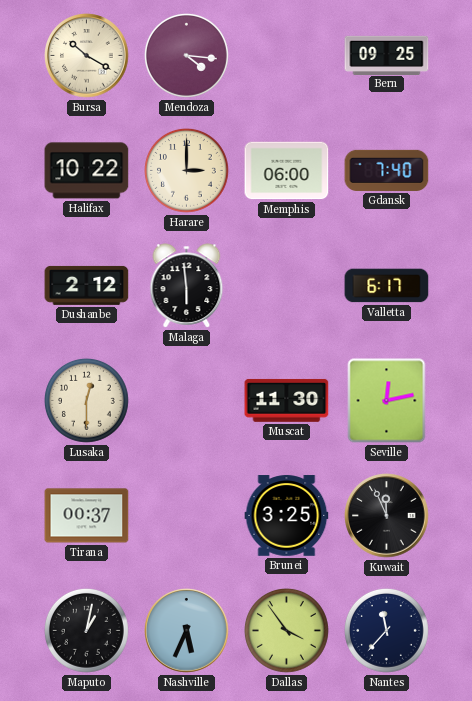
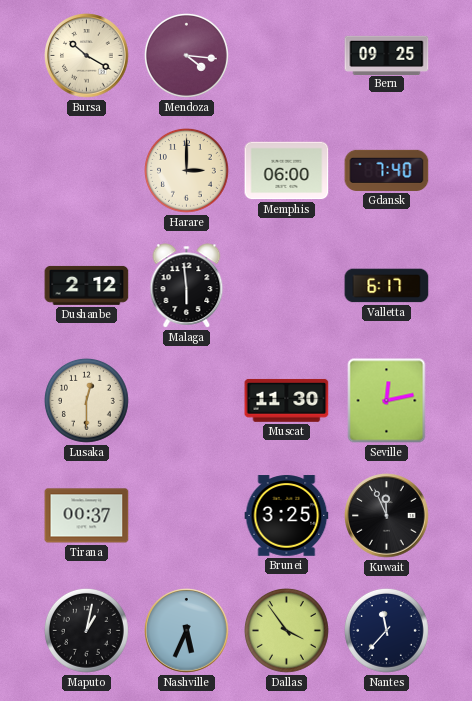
Halifax: 10:22 -> none (87, 171)
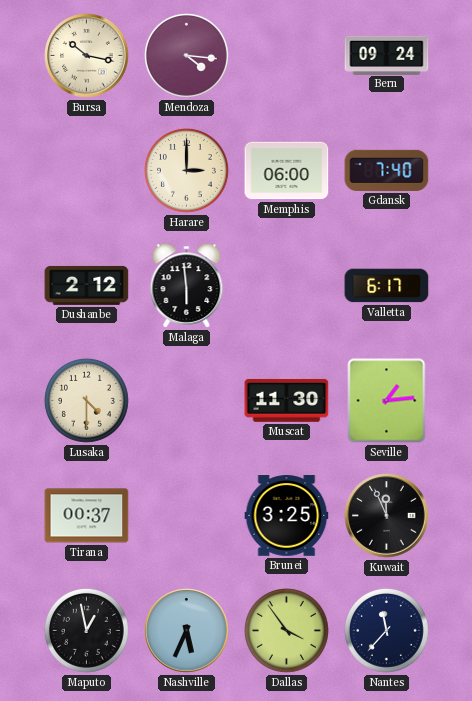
Bursa: 10:20 -> 10:17 (87, 56)
Bern: 09:25 -> 09:24 (387, 55)
Lusaka: 12:30 -> 4:30 (86, 400)
Seville: 12:13 -> 1:14 (387, 401)
Maputo: 1:02 -> 12:58 (86, 630)
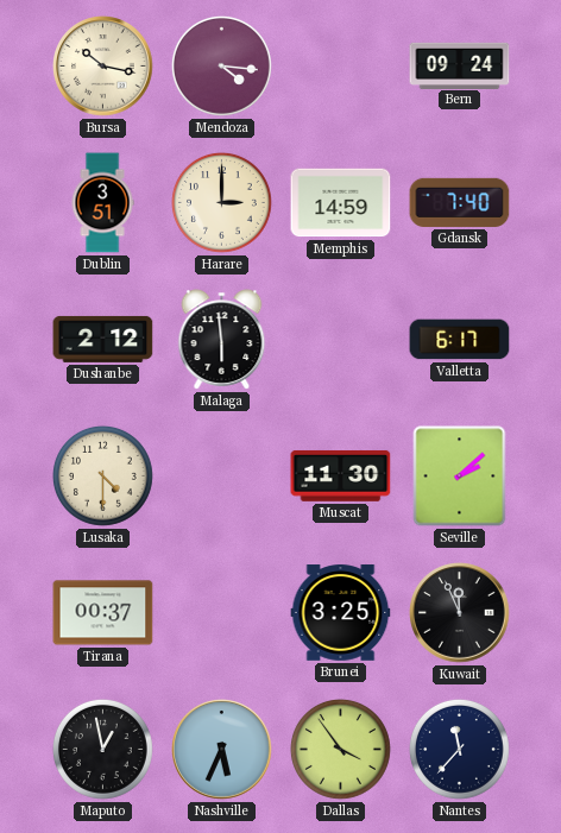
Dublin: none -> 3:51 (102, 203)
Memphis: 06:00 -> 14:59 (341, 203)
Seville: 1:14 -> 2:08 (460, 477)
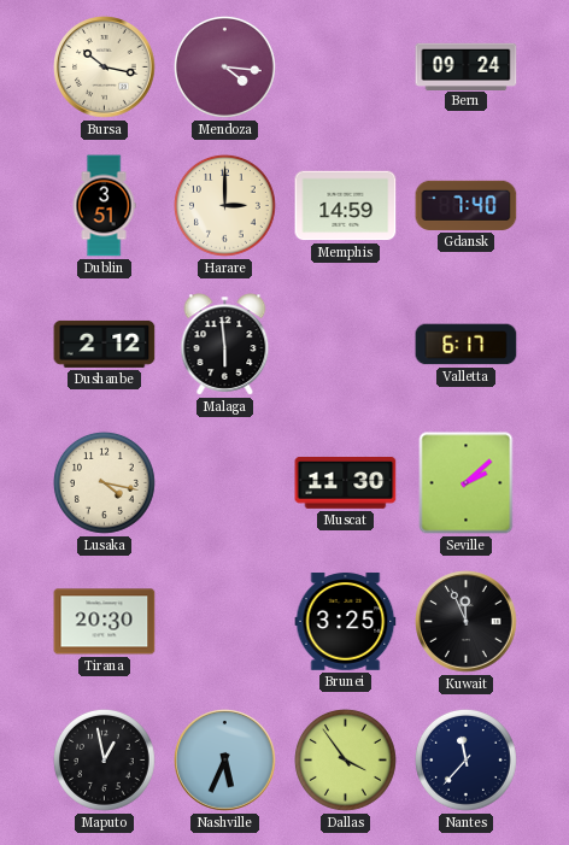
Lusaka: 4:30 -> 4:17 (104, 482)
Tirana: 00:37 -> 20:30 (105, 622)
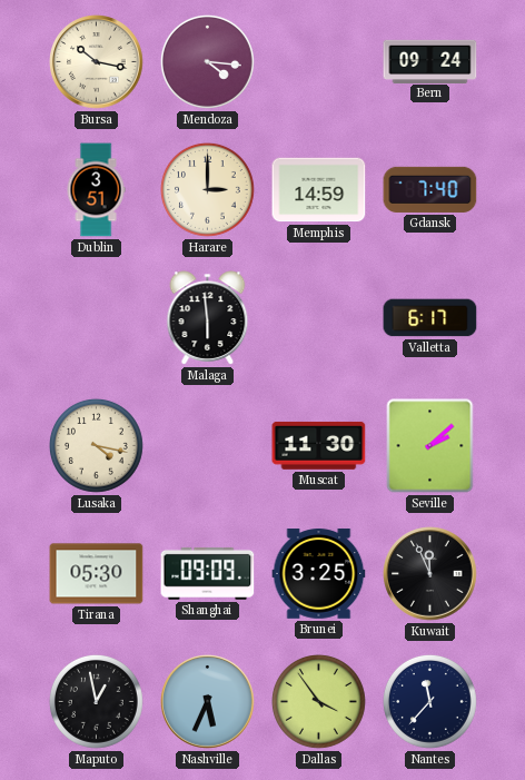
Dushanbe: 2:12 -> none (105, 344)
Tirana: 20:30 -> 05:30 (97, 574)
Shanghai: none -> 09:09 (208, 573)
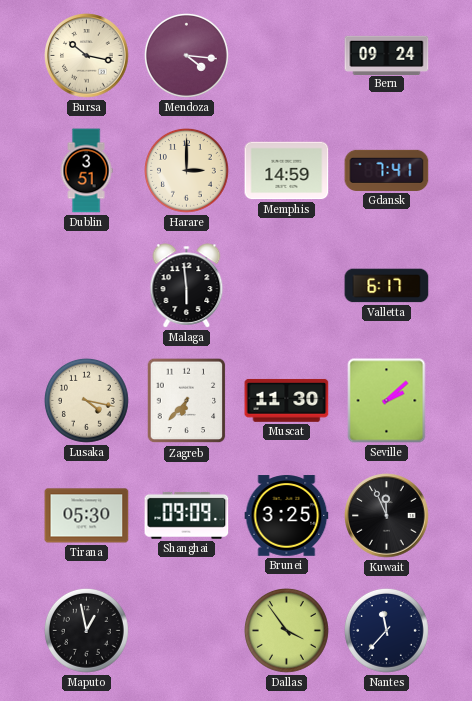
Gdansk: 7:40 -> 7:41 (387, 170)
Zagreb: none -> 6:37 (187, 401)
Nashville: 5:34 -> none (208, 702)
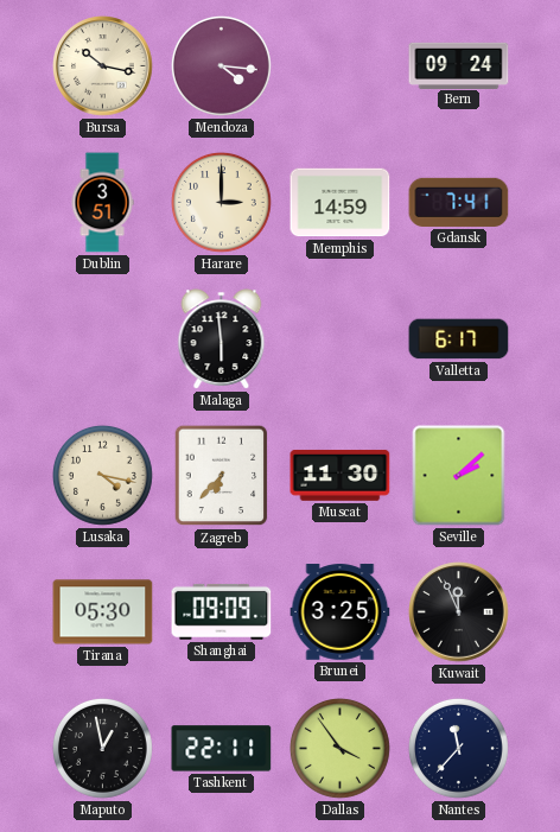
Tashkent: none -> 22:11 (222, 749)
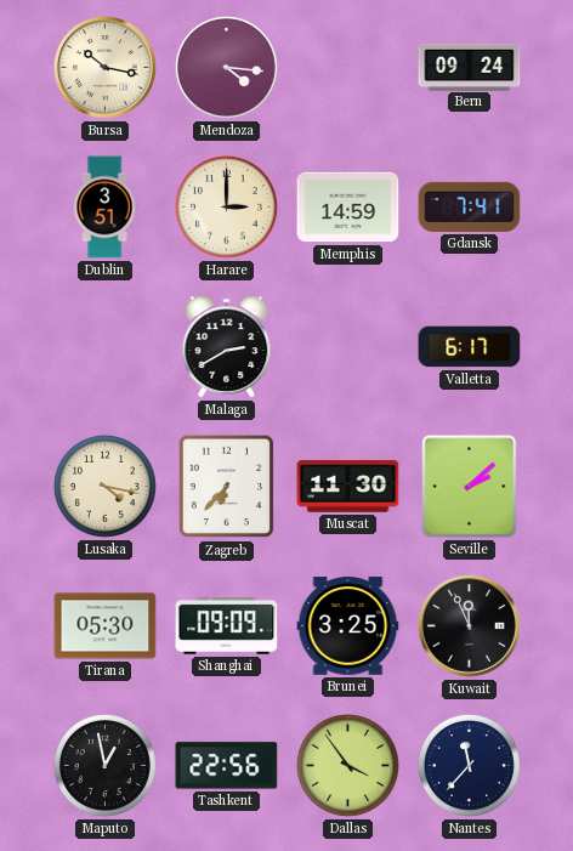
Malaga: 5:59 -> 2:40 (227, 347)
Tashkent: 22:11 -> 22:56 (227, 766)
